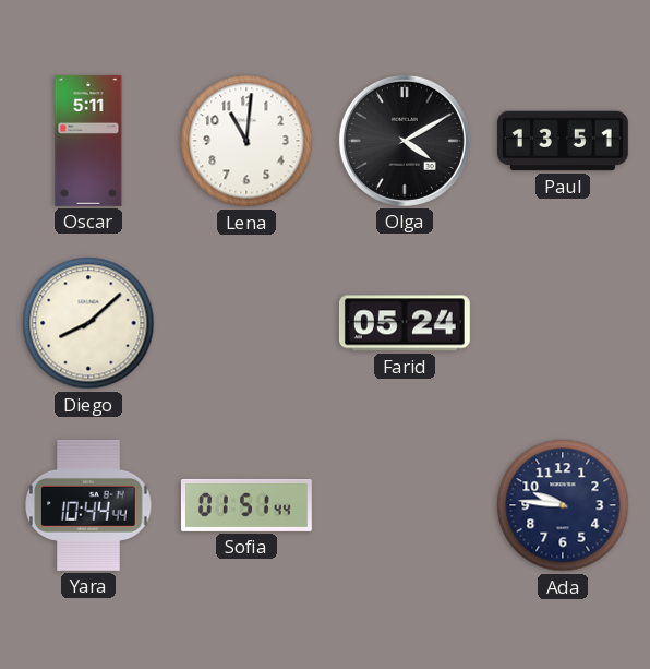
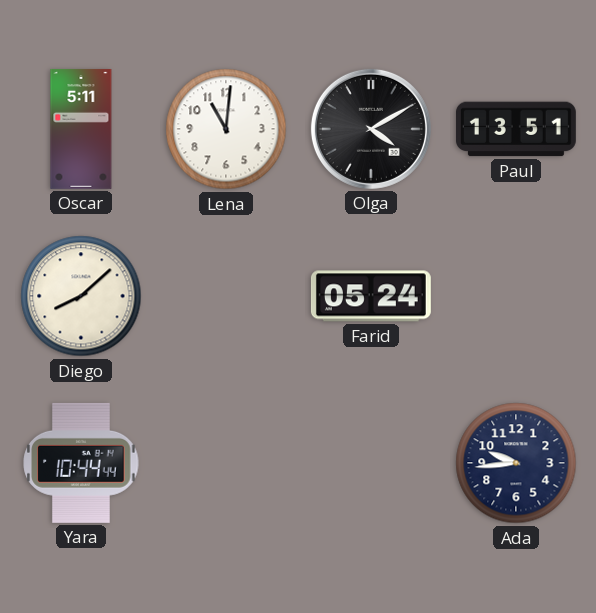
Sofia: 01:51 -> none (246, 505)
Ada: 9:46 -> 9:44 (516, 463)
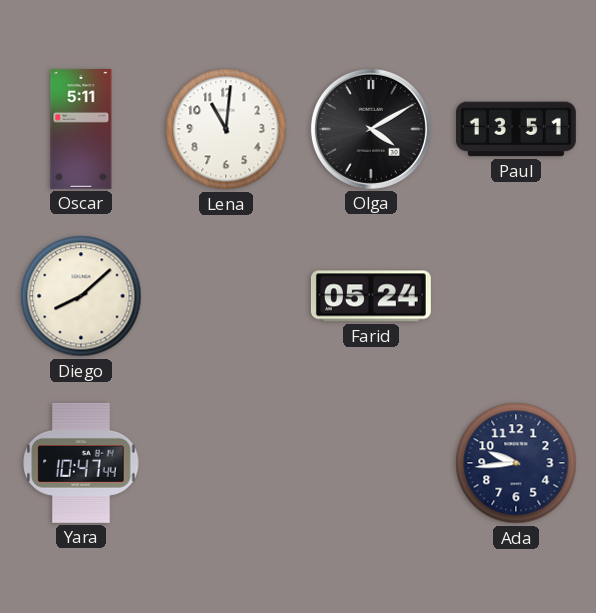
Yara: 10:44 -> 10:47 (81, 463)
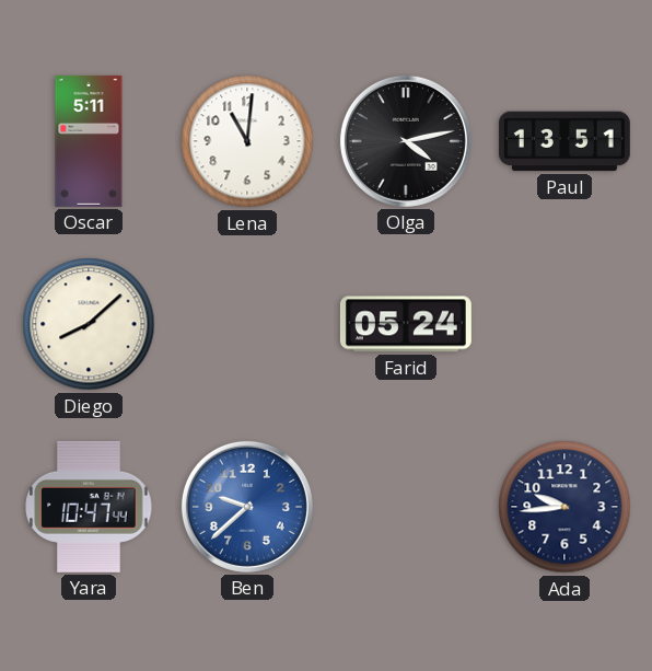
Olga: 4:10 -> 4:13 (406, 141)
Ben: none -> 9:38 (247, 507)
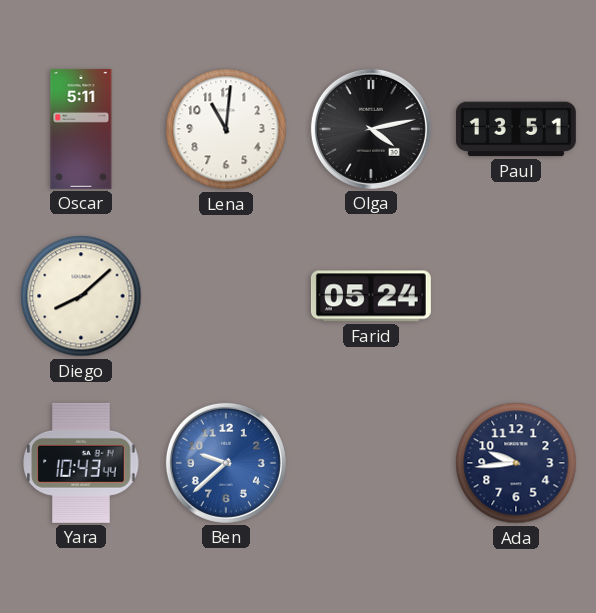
Yara: 10:47 -> 10:43 (81, 463)
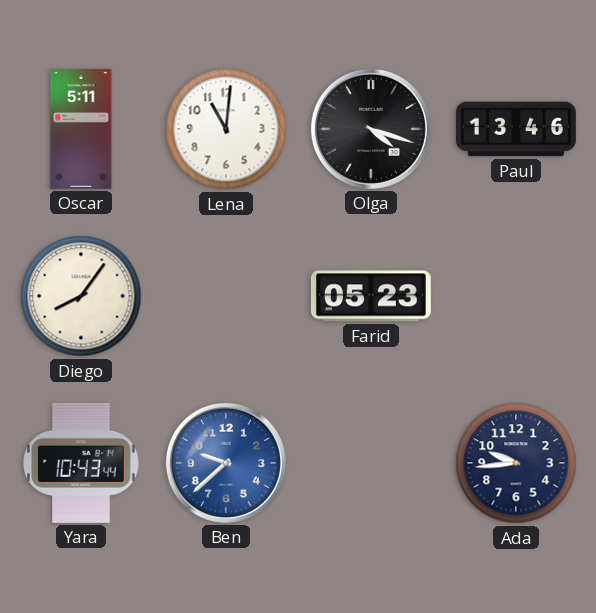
Olga: 4:13 -> 4:18 (371, 129)
Paul: 13:51 -> 13:46 (516, 129)
Diego: 8:08 -> 8:06 (81, 296)
Farid: 05:24 -> 05:23 (371, 296)
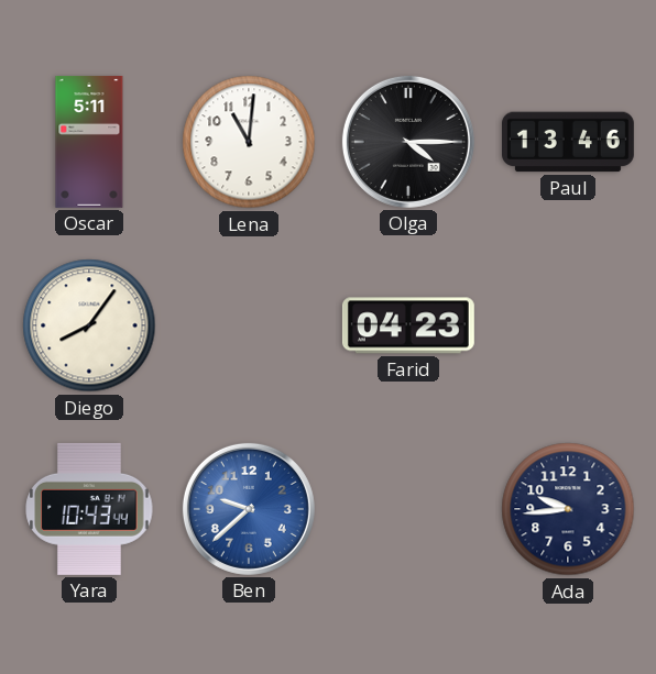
Olga: 4:18 -> 4:15 (408, 142)
Farid: 05:23 -> 04:23 (408, 325)
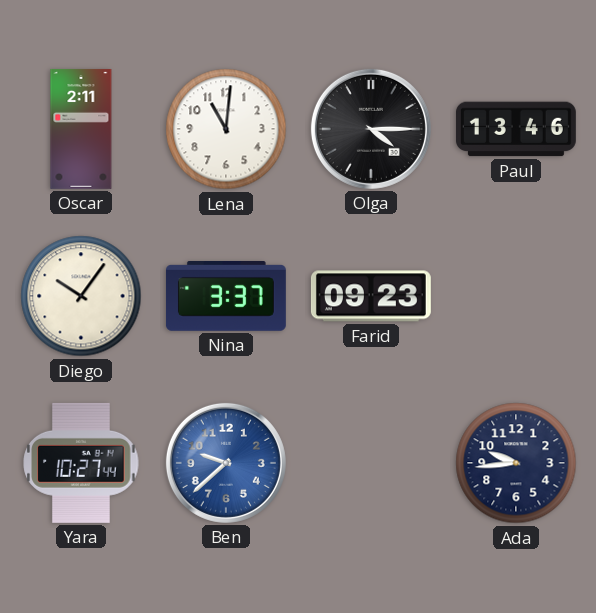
Oscar: 5:11 -> 2:11 (81, 129)
Diego: 8:06 -> 10:06 (81, 296)
Nina: none -> 3:37 (226, 297)
Farid: 04:23 -> 09:23 (371, 296)
Yara: 10:43 -> 10:27 (81, 463)
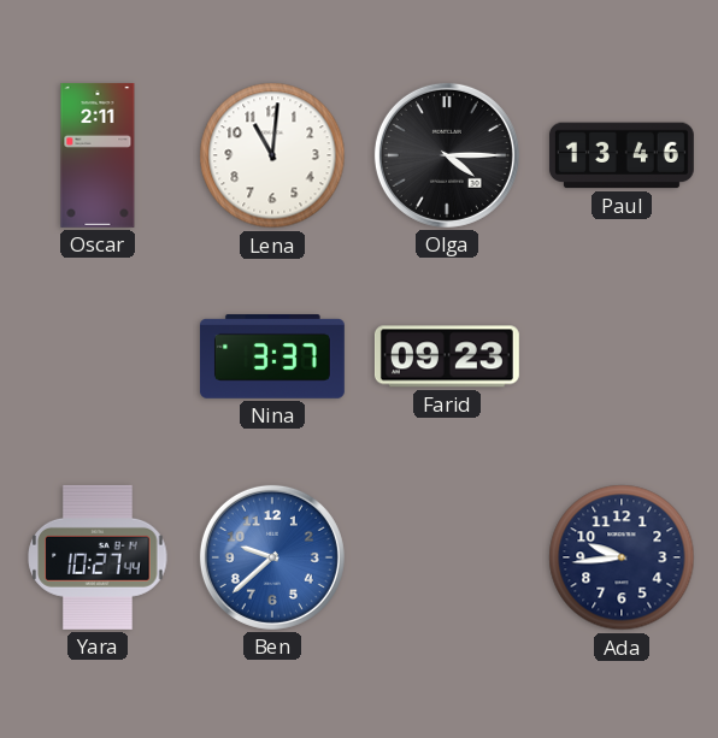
Diego: 10:06 -> none (81, 296)
